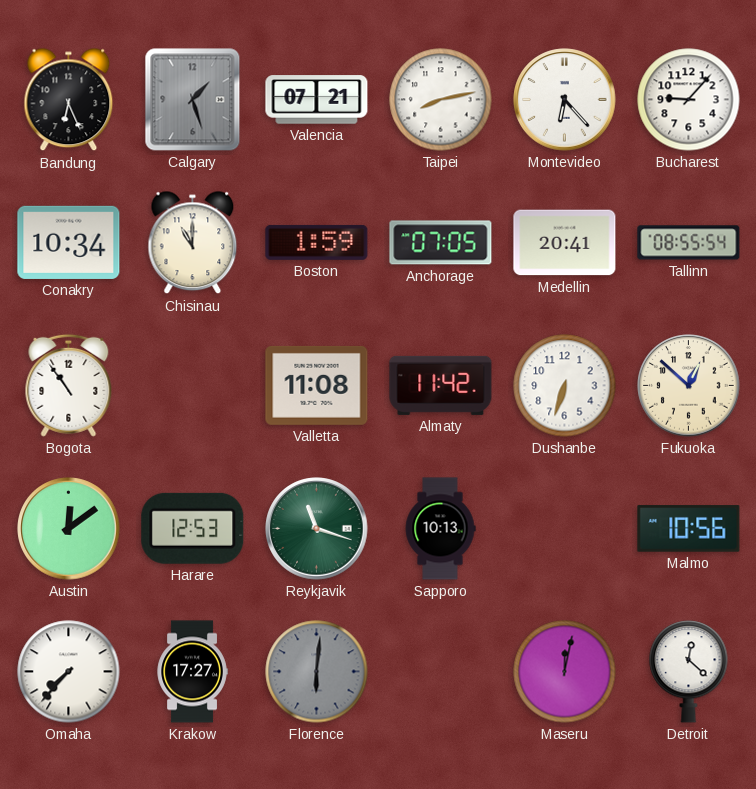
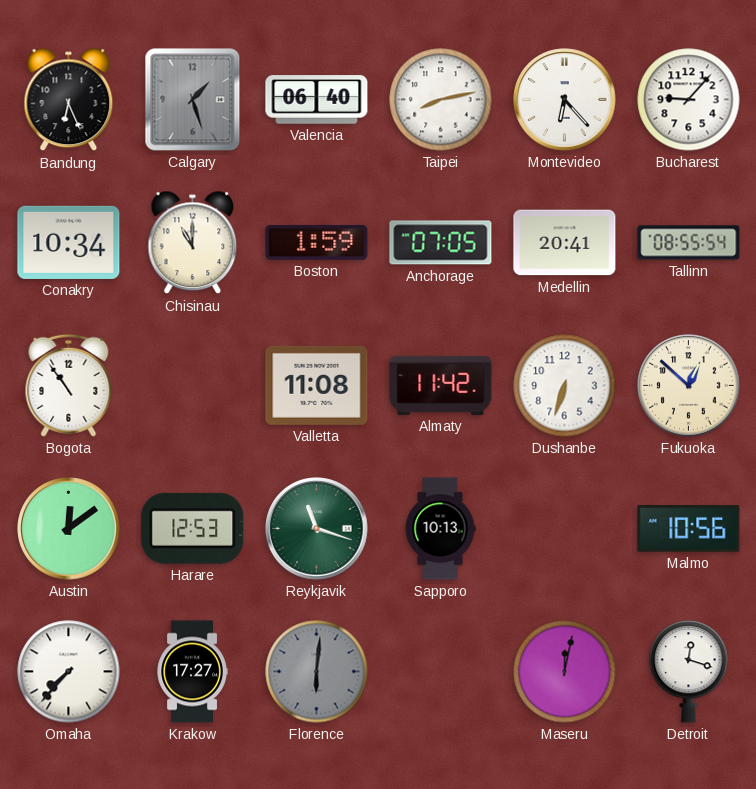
Valencia: 07:21 -> 06:40 (317, 100)
Detroit: 12:22 -> 12:18 (689, 672)
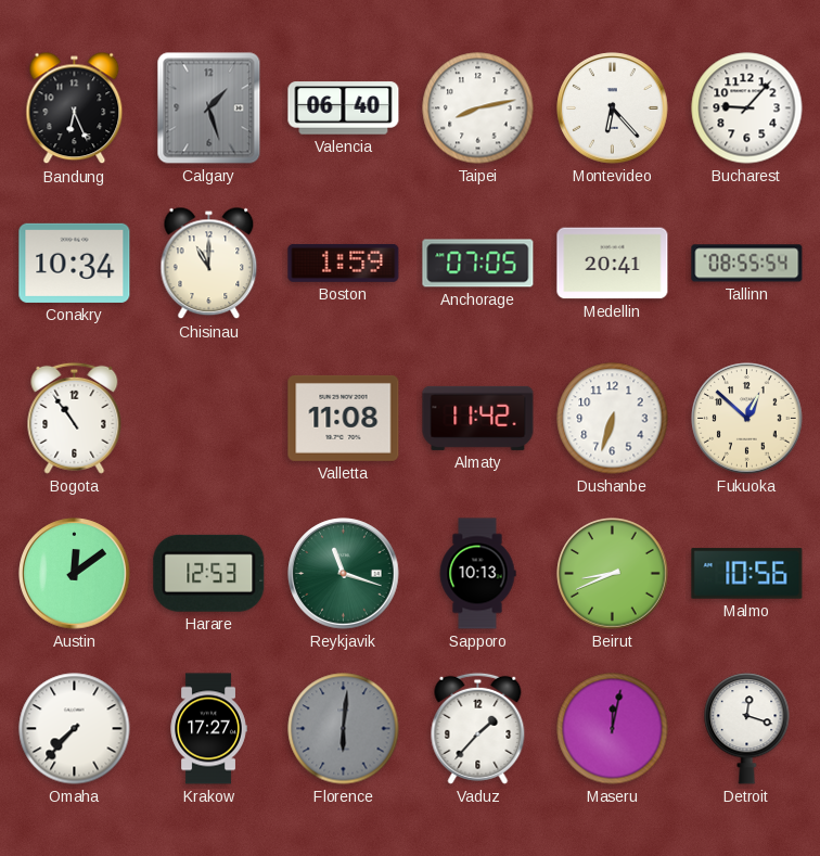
Beirut: none -> 8:41 (613, 574)
Vaduz: none -> 1:37 (478, 728)
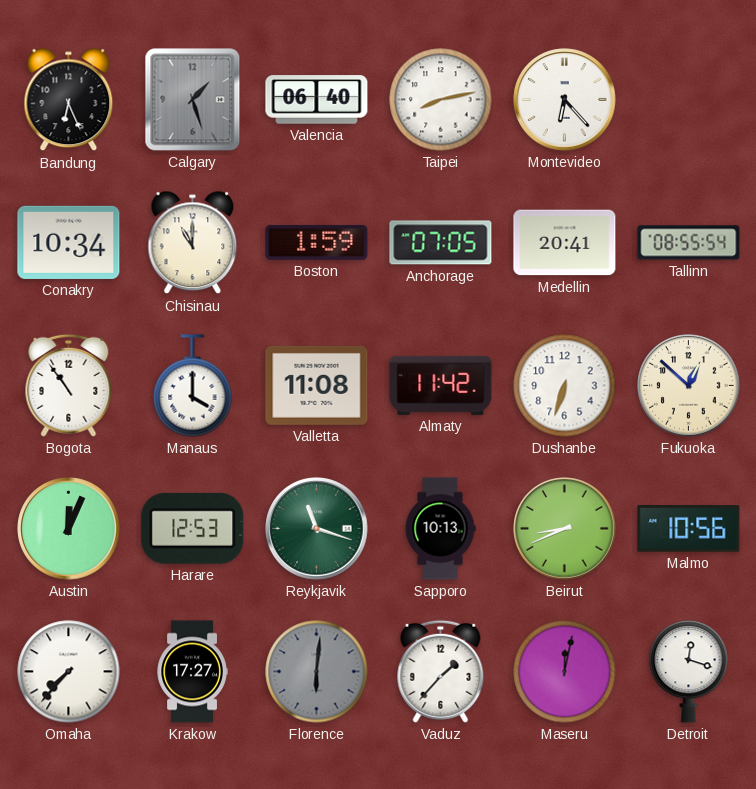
Bucharest: 9:07 -> none (747, 108)
Manaus: none -> 4:00 (193, 386)
Austin: 12:09 -> 12:04 (69, 529)
